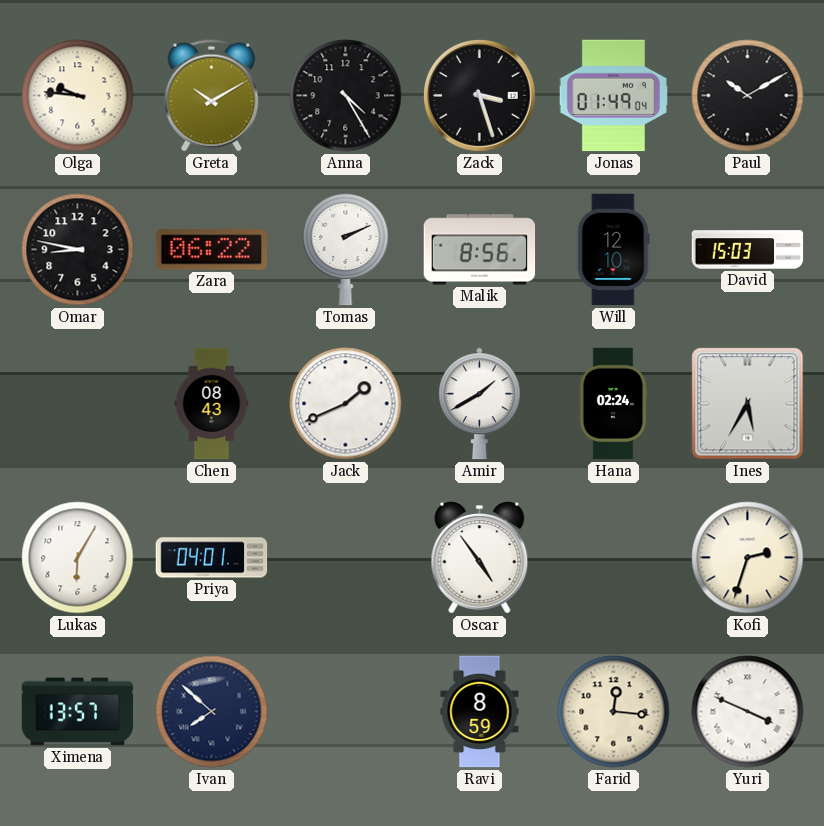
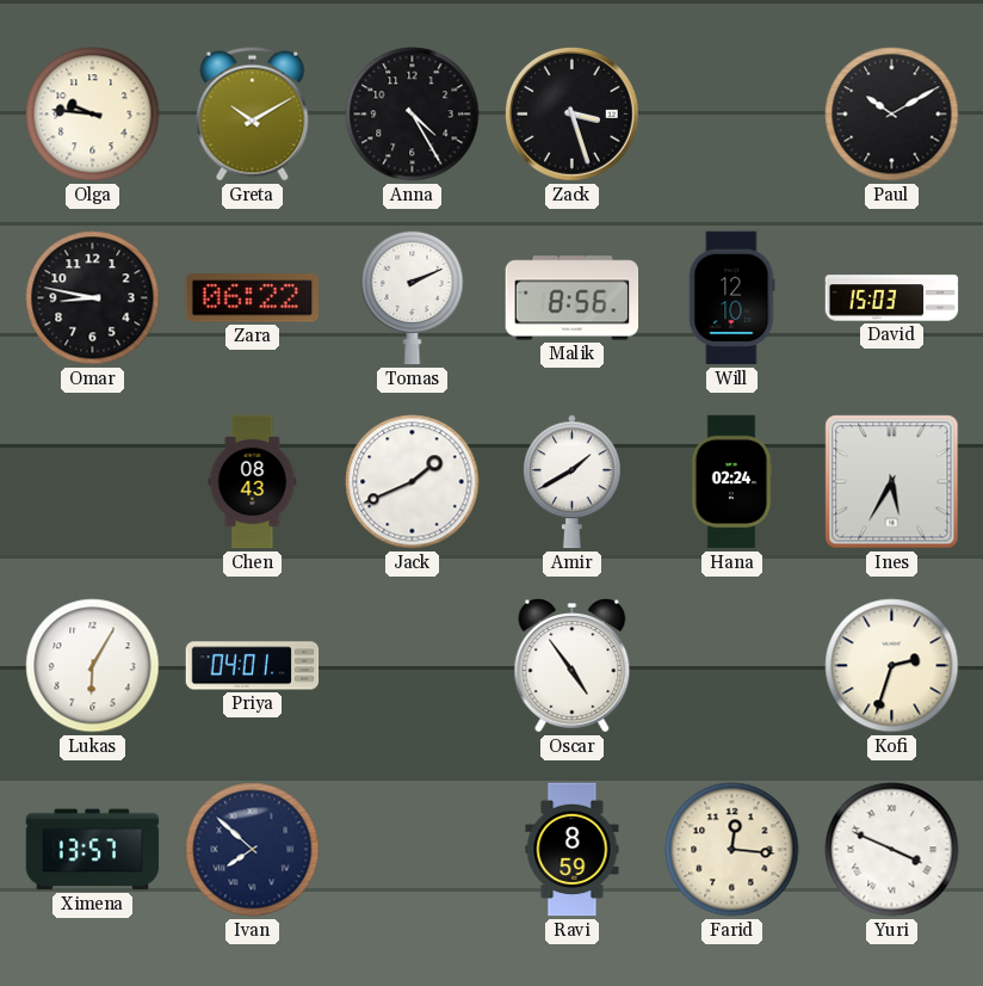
Jonas: 01:49 -> none (613, 96)
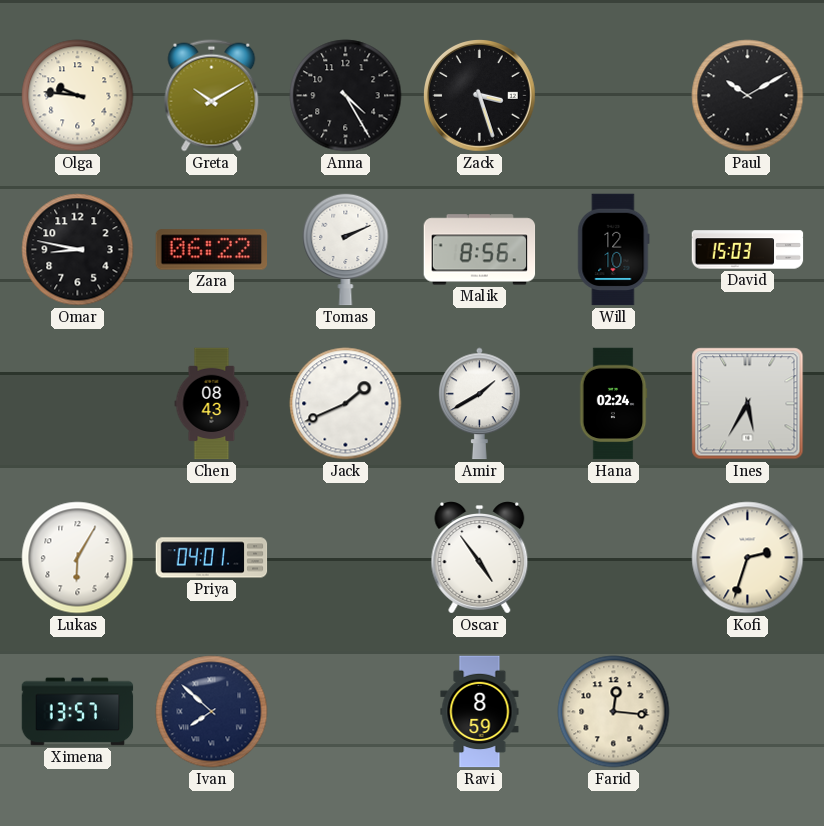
Yuri: 3:49 -> none (892, 850)
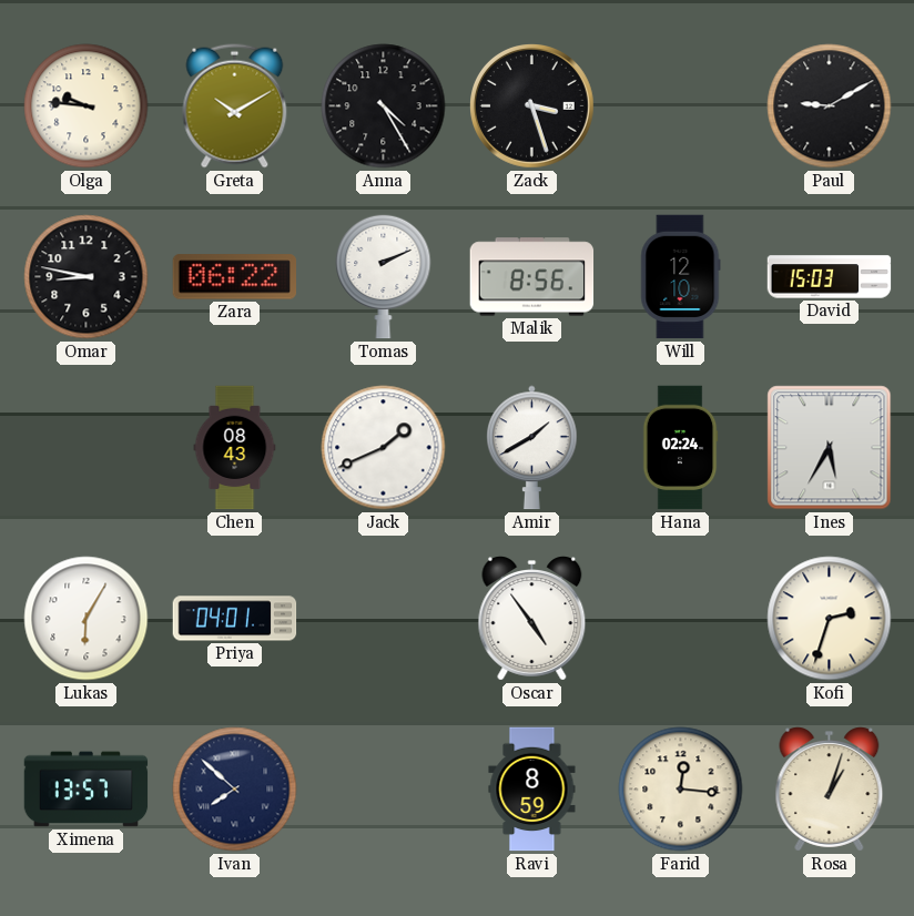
Paul: 10:10 -> 9:10 (830, 106)
Rosa: none -> 1:03 (830, 790)
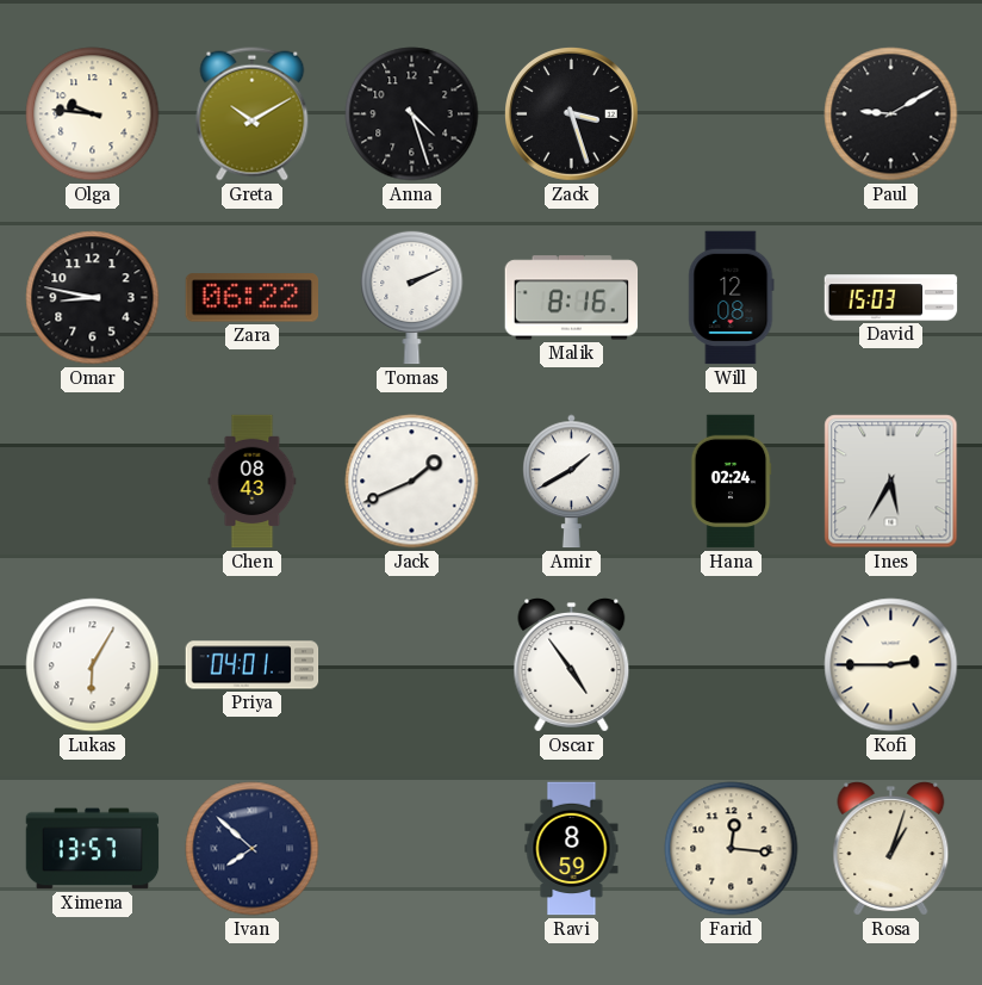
Anna: 4:25 -> 4:27 (412, 114)
Malik: 8:56 -> 8:16 (572, 298)
Will: 12:10 -> 12:08 (732, 298)
Kofi: 2:33 -> 2:45 (891, 665)
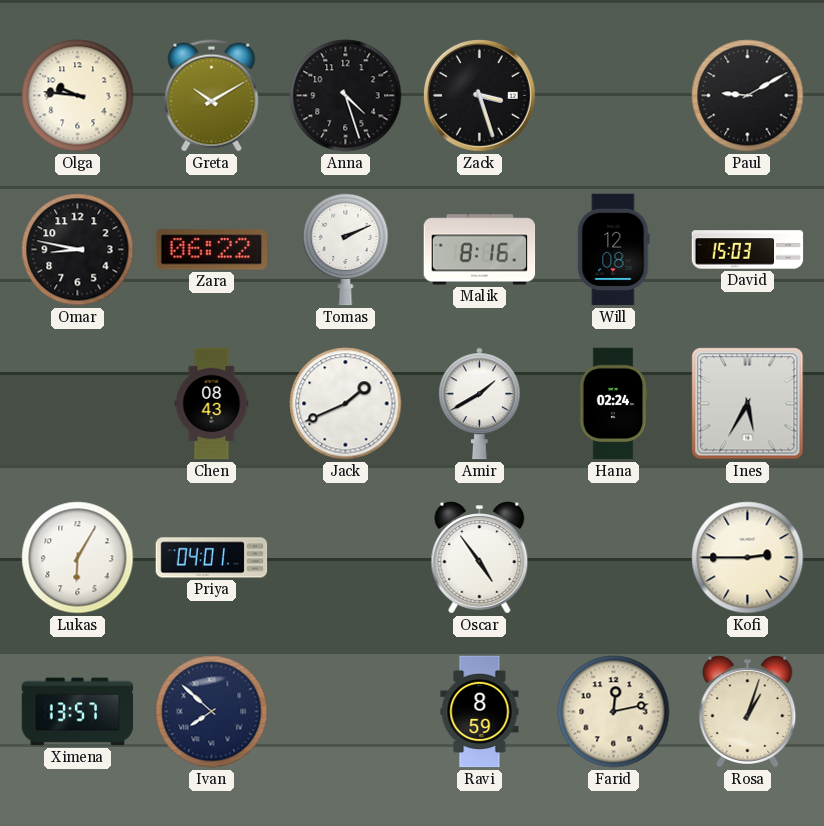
Farid: 12:16 -> 12:13 (614, 712)
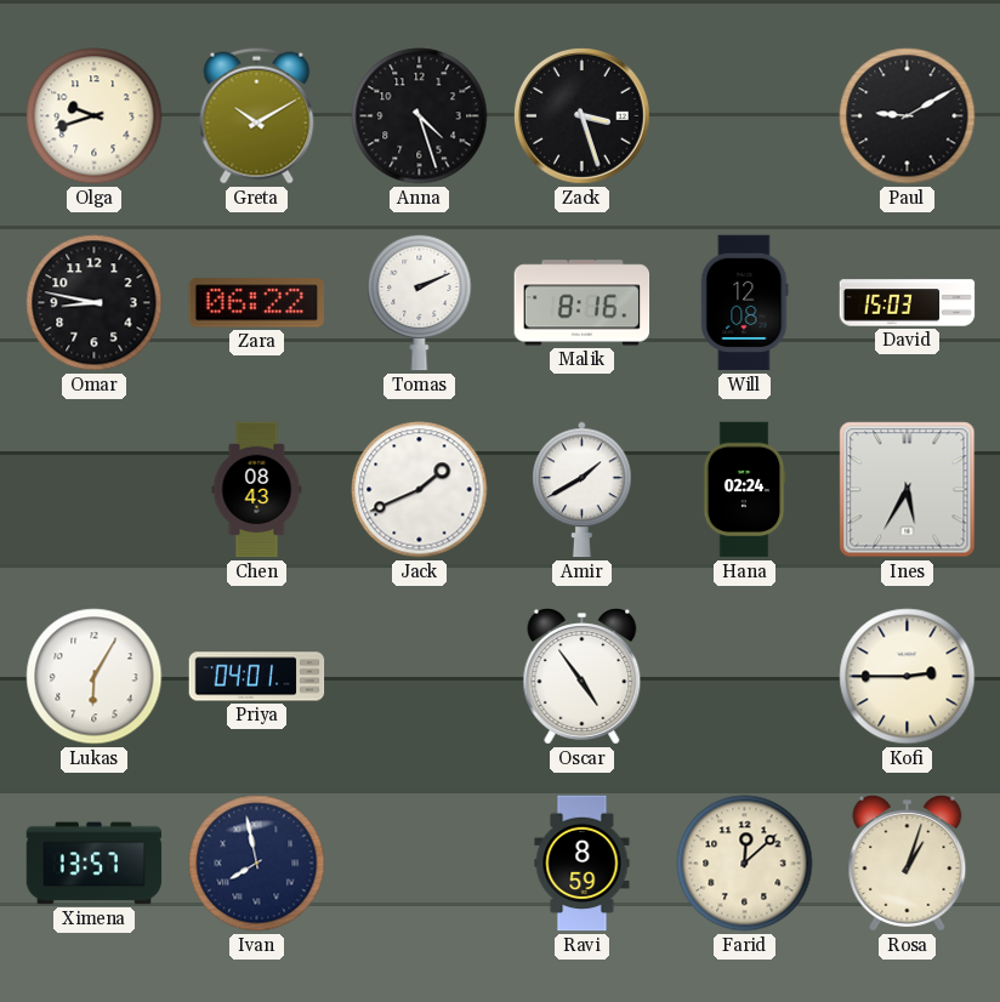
Olga: 9:46 -> 9:42 (95, 116)
Ivan: 7:52 -> 7:58 (257, 864)
Farid: 12:13 -> 12:08 (745, 864)
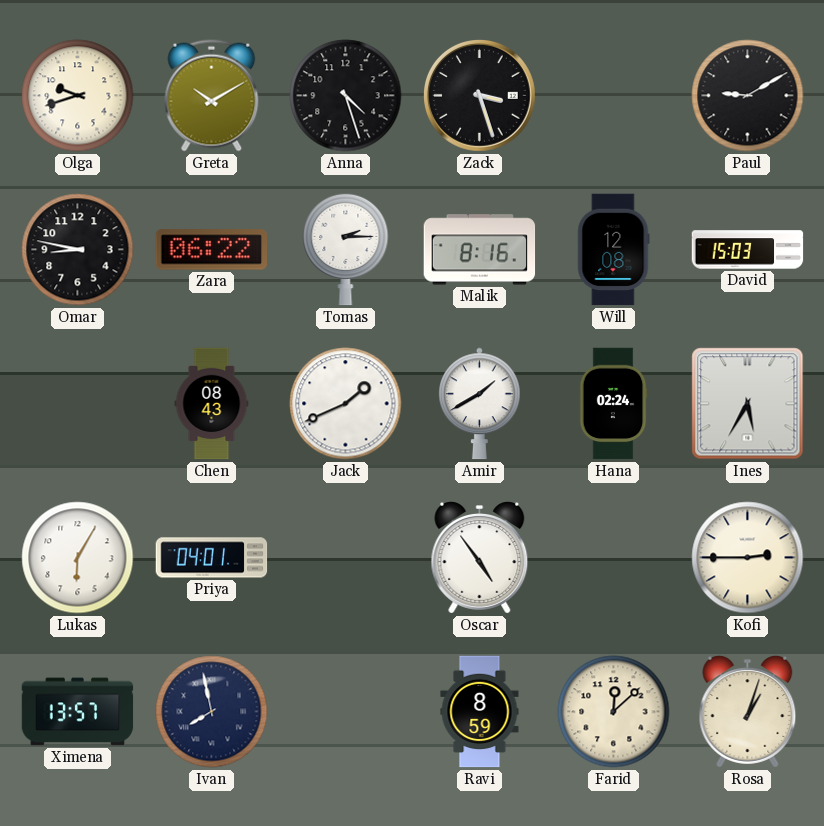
Tomas: 2:11 -> 2:15 (346, 249)
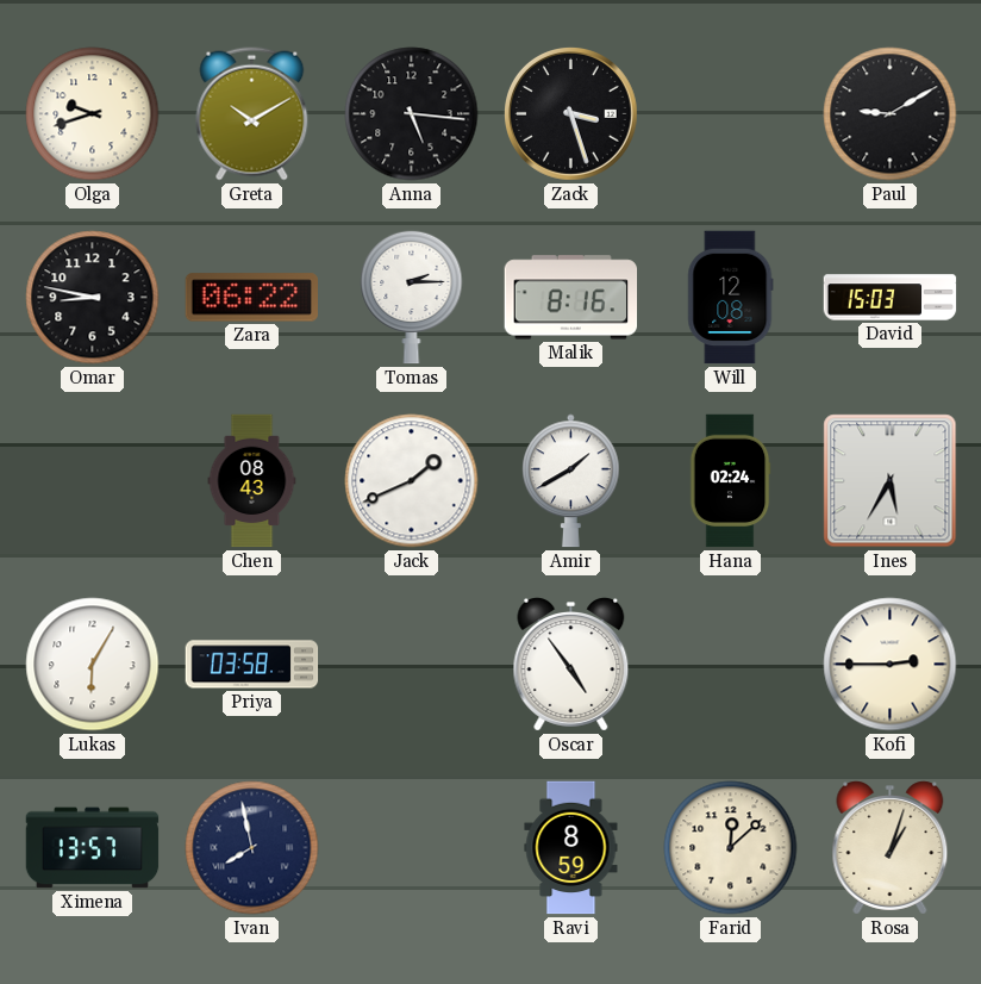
Anna: 4:27 -> 5:16 (412, 114)
Priya: 04:01 -> 03:58 (252, 665)
